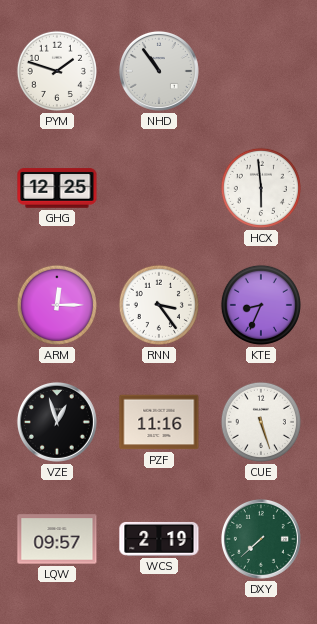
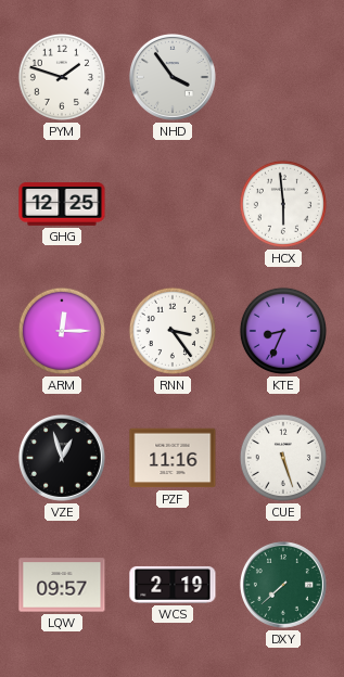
NHD: 10:54 -> 3:54 (173, 77)
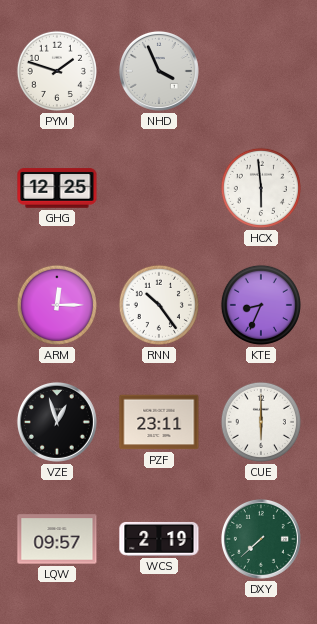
NHD: 3:54 -> 3:56 (159, 71)
RNN: 3:24 -> 10:24 (159, 305)
PZF: 11:16 -> 23:11 (159, 422)
CUE: 5:27 -> 6:00 (261, 422)
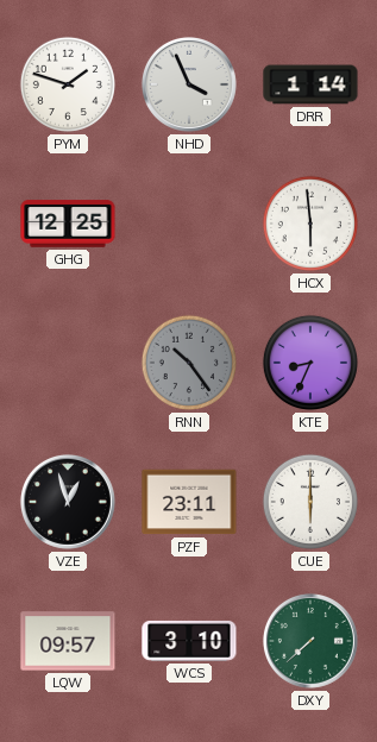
DRR: none -> 1:14 (310, 84)
ARM: 12:15 -> none (57, 305)
RNN dial: white -> grey (189, 363)
WCS: 2:19 -> 3:10 (189, 641)
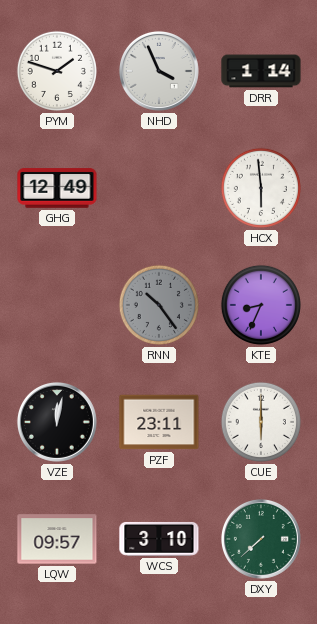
GHG: 12:25 -> 12:49 (57, 188)
VZE: 12:57 -> 12:02 (57, 422)
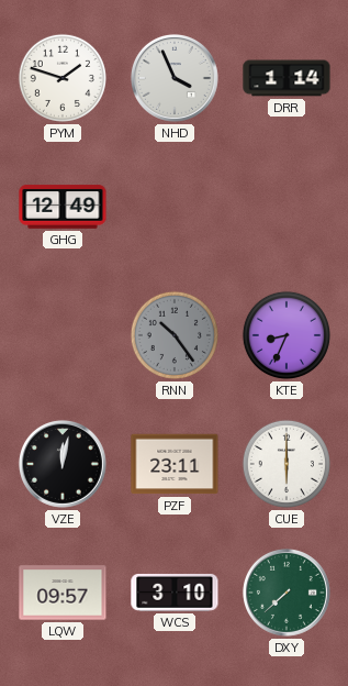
HCX: 5:59 -> none (261, 188)
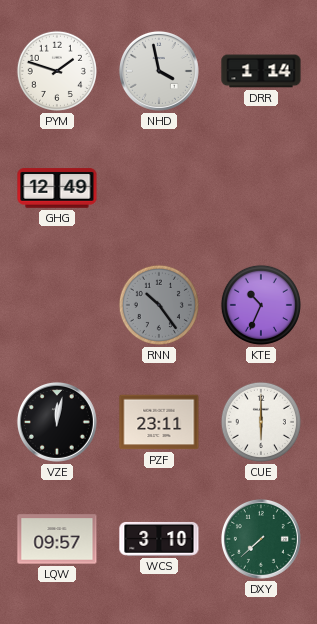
NHD: 3:56 -> 3:58 (159, 71)
KTE: 8:34 -> 10:34 (261, 305)
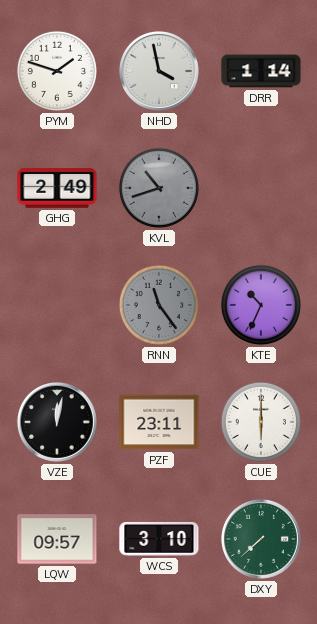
GHG: 12:49 -> 2:49 (57, 188)
KVL: none -> 10:42 (159, 188)
RNN: 10:24 -> 11:24 (159, 305)
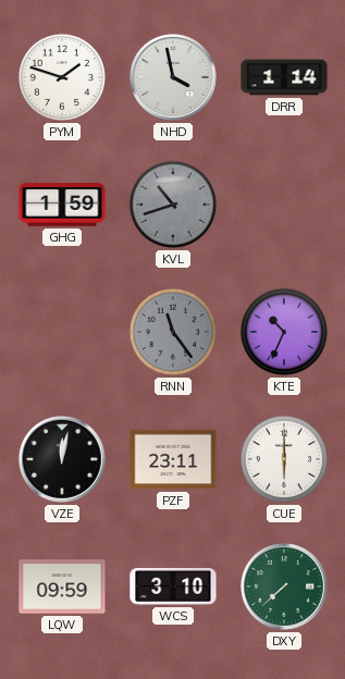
GHG: 2:49 -> 1:59 (62, 205)
LQW: 09:57 -> 09:59 (62, 587)
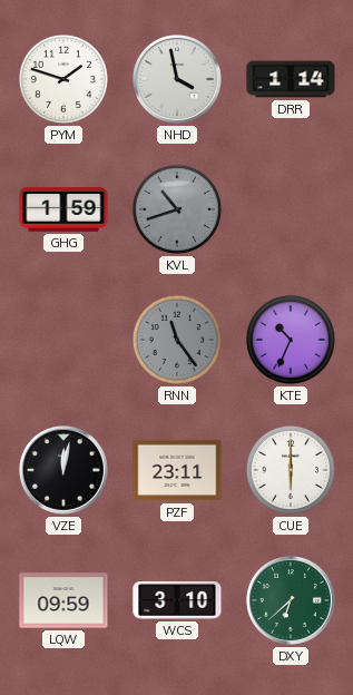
DXY: 7:38 -> 6:38 (291, 600)
